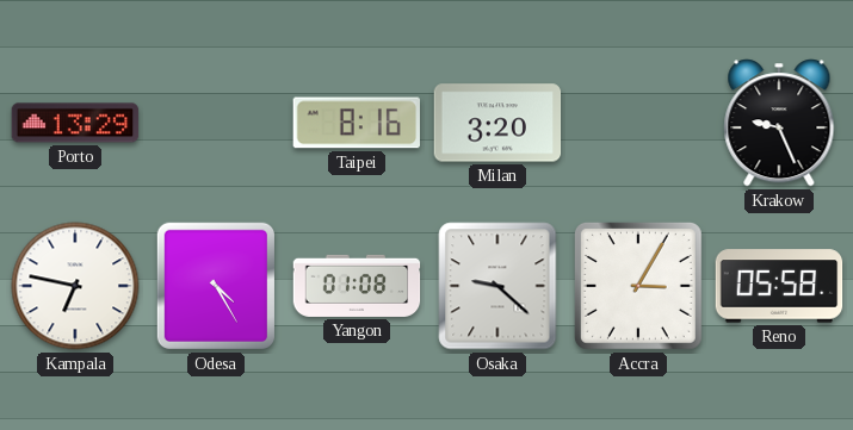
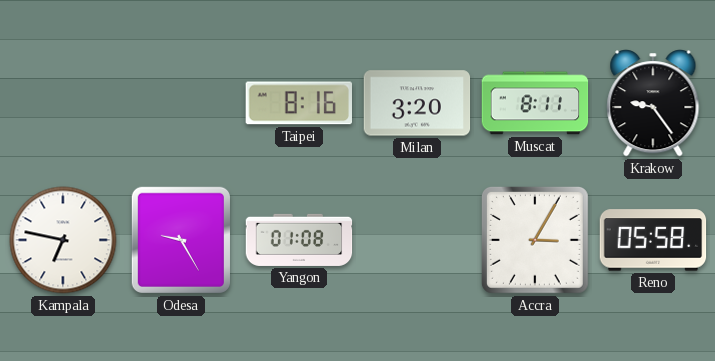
Porto: 13:29 -> none (75, 123)
Muscat: none -> 8:11 (535, 103)
Krakow: 9:26 -> 9:24 (653, 103)
Odesa: 4:25 -> 9:25 (181, 240)
Osaka: 9:22 -> none (497, 286)
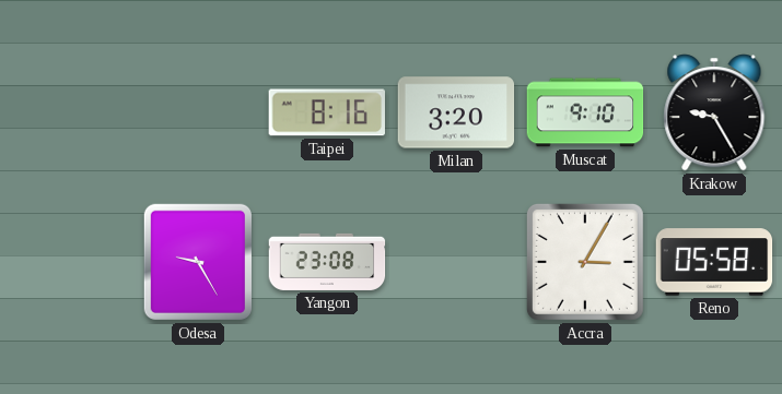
Muscat: 8:11 -> 9:10 (585, 112)
Krakow: 9:24 -> 9:25 (714, 112)
Kampala: 6:47 -> none (63, 240)
Yangon: 01:08 -> 23:08 (327, 262)
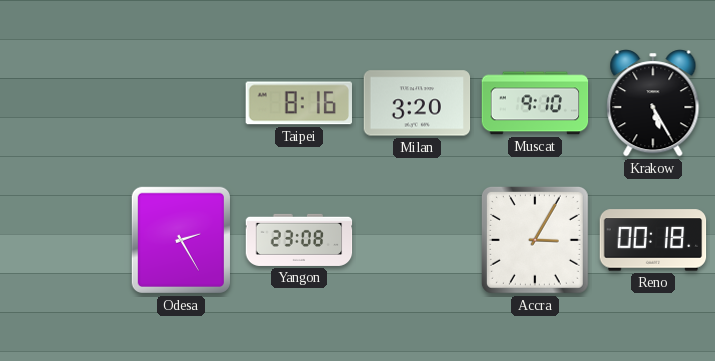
Krakow: 9:25 -> 5:25 (653, 103)
Odesa: 9:25 -> 2:25 (181, 240)
Reno: 05:58 -> 00:18 (653, 240)
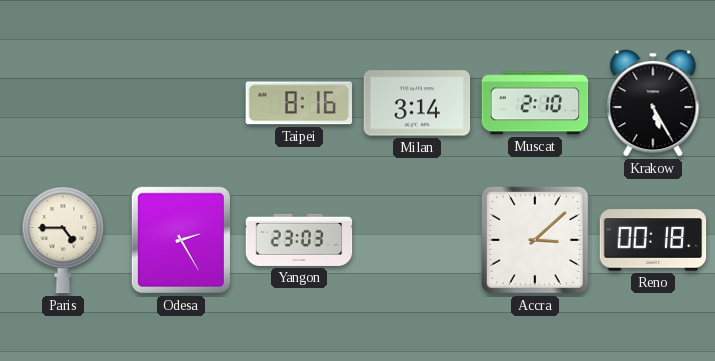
Milan: 3:20 -> 3:14 (417, 103)
Muscat: 9:10 -> 2:10 (535, 103)
Paris: none -> 4:45 (63, 240)
Yangon: 23:08 -> 23:03 (299, 240)
Accra: 3:05 -> 3:08 (535, 240)
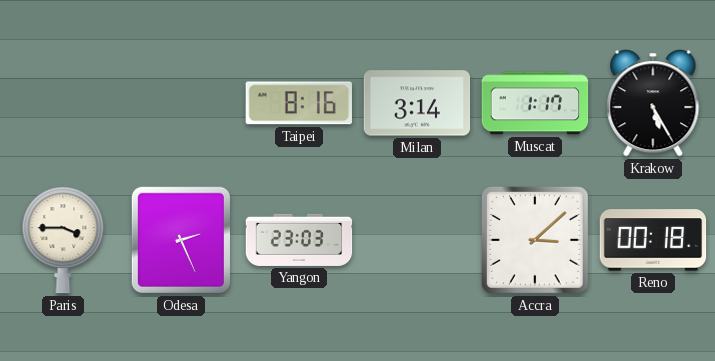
Muscat: 2:10 -> 1:17 (535, 103)
Paris: 4:45 -> 3:45 (63, 240)
Odesa: 2:25 -> 2:26 (181, 240)
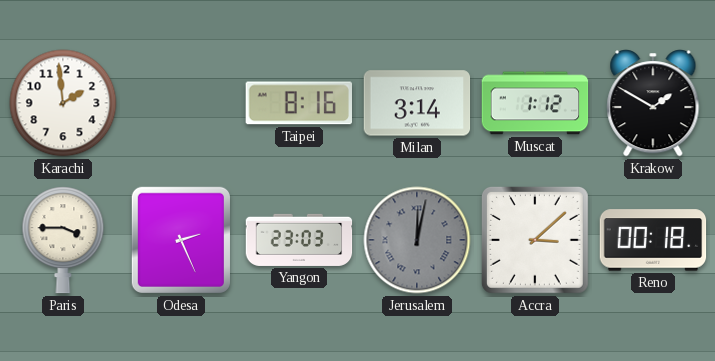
Karachi: none -> 1:59 (63, 103)
Muscat: 1:17 -> 1:12 (535, 103)
Krakow: 5:25 -> 1:50 (653, 103)
Jerusalem: none -> 12:02 (417, 240)
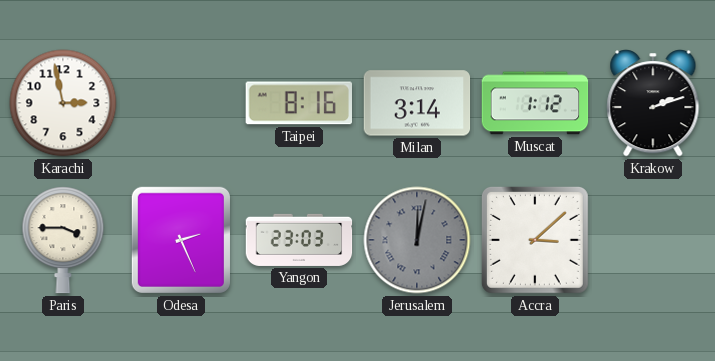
Karachi: 1:59 -> 2:58 (63, 103)
Krakow: 1:50 -> 2:12 (653, 103)
Reno: 00:18 -> none (653, 240)
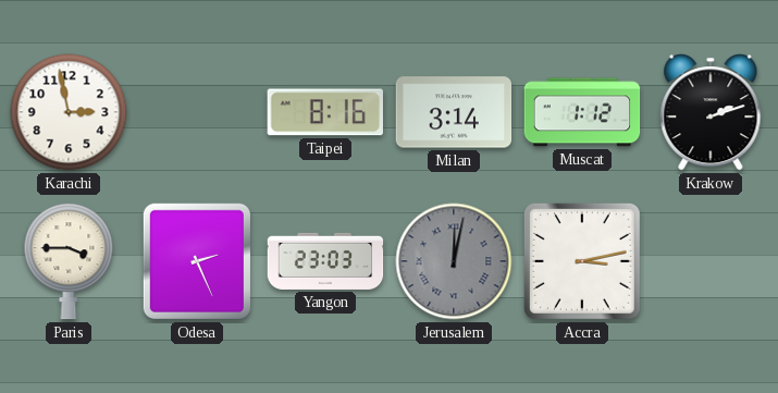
Accra: 3:08 -> 3:13 (582, 261)
